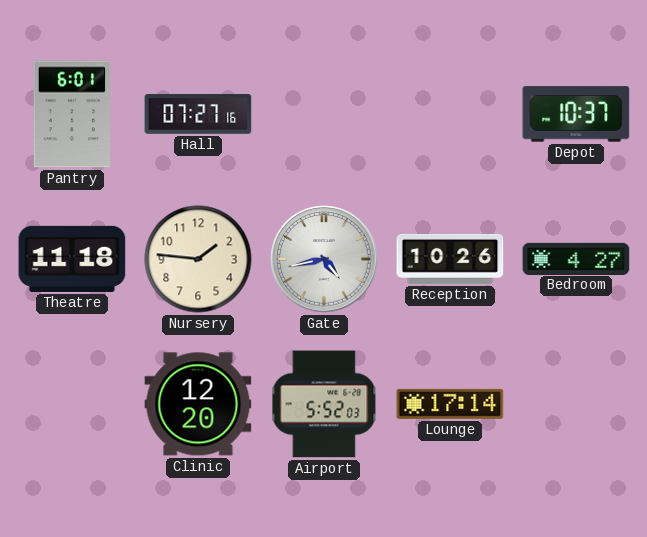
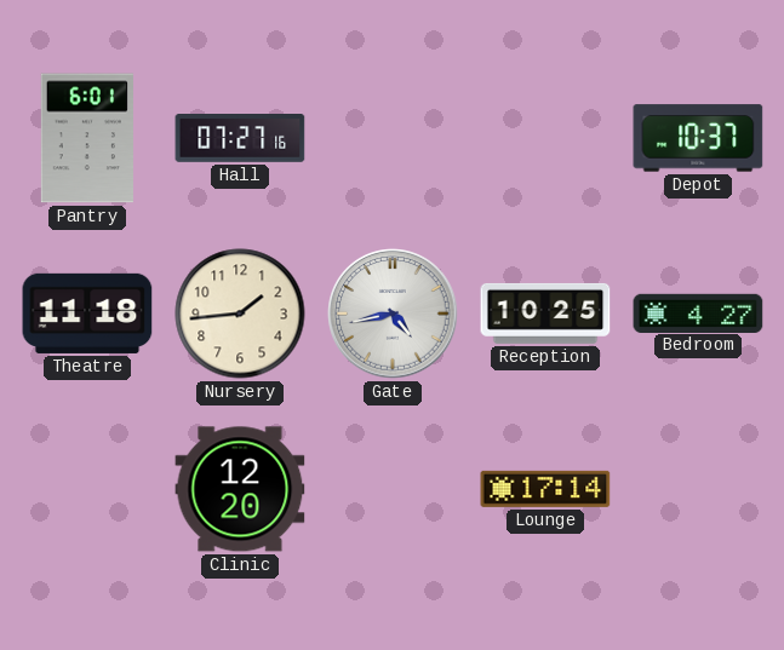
Nursery: 1:46 -> 1:44 (240, 314)
Reception: 10:26 -> 10:25 (545, 314)
Airport: 5:52 -> none (324, 404)
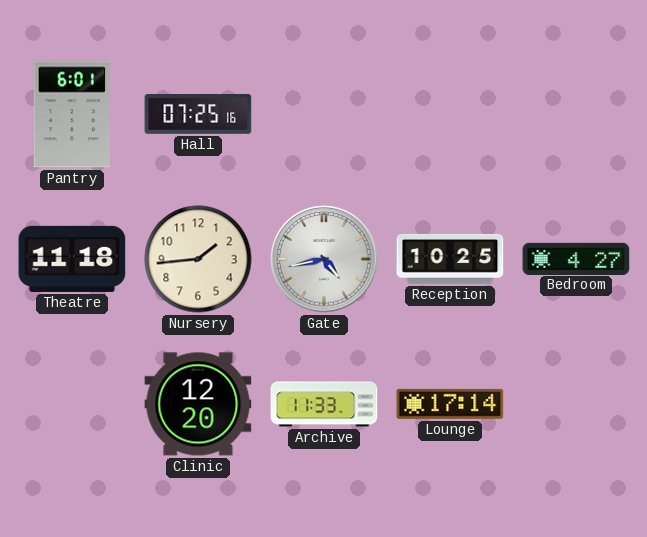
Hall: 07:27 -> 07:25 (198, 115)
Depot: 10:37 -> none (698, 138)
Archive: none -> 11:33 (324, 404)
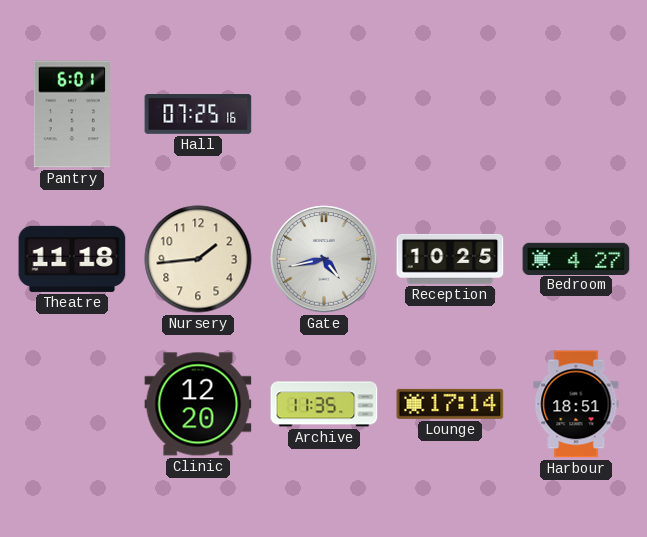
Archive: 11:33 -> 11:35 (324, 404)
Harbour: none -> 18:51 (576, 404)
